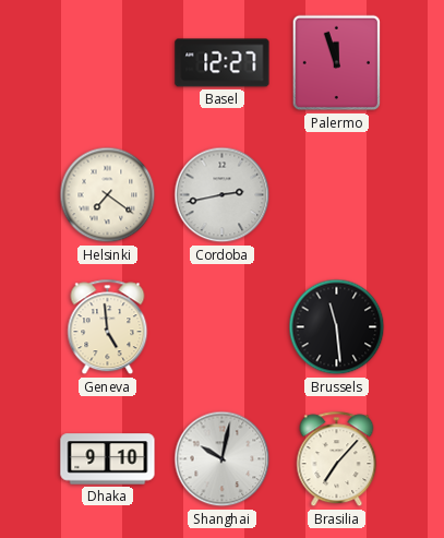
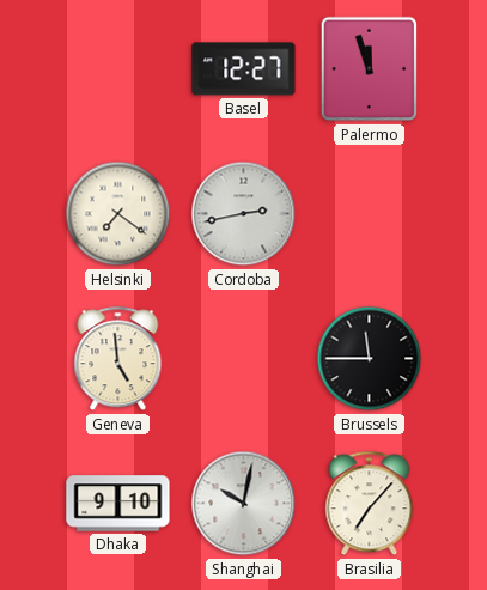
Brussels: 11:29 -> 11:45 (370, 359)
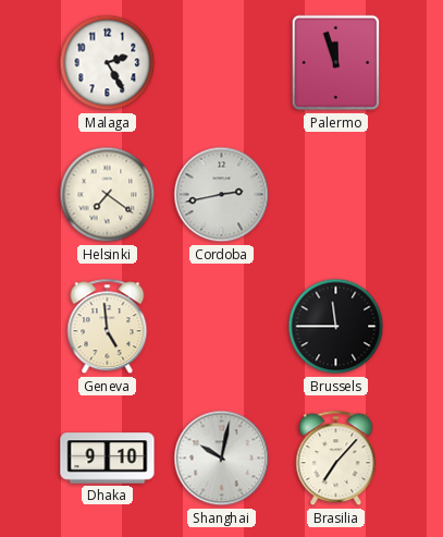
Malaga: none -> 2:25 (108, 63)
Basel: 12:27 -> none (244, 69)
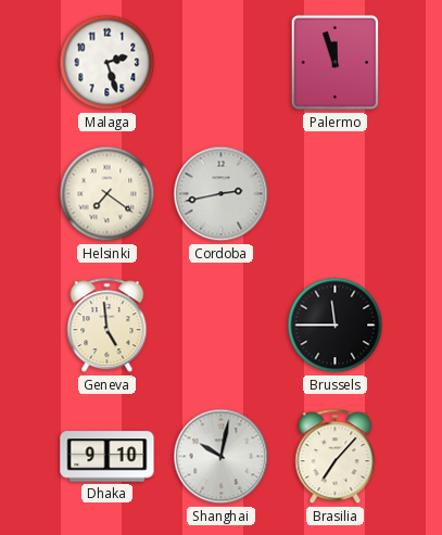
Malaga: 2:25 -> 2:27 (108, 63)
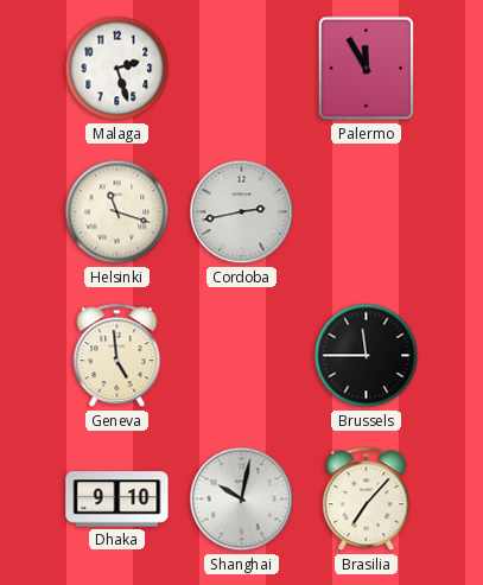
Palermo: 11:57 -> 11:55 (367, 69)
Helsinki: 7:21 -> 11:18 (117, 212)
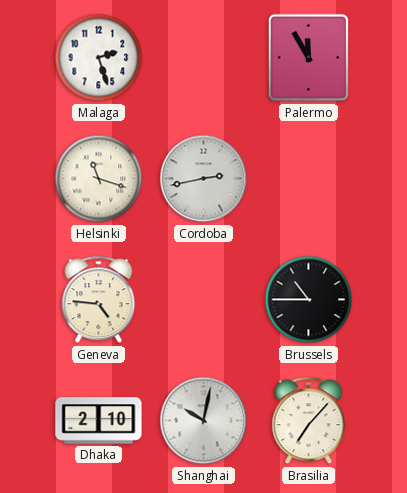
Geneva: 4:59 -> 4:46 (99, 300)
Brussels: 11:45 -> 10:45 (309, 300)
Dhaka: 9:10 -> 2:10 (99, 421)
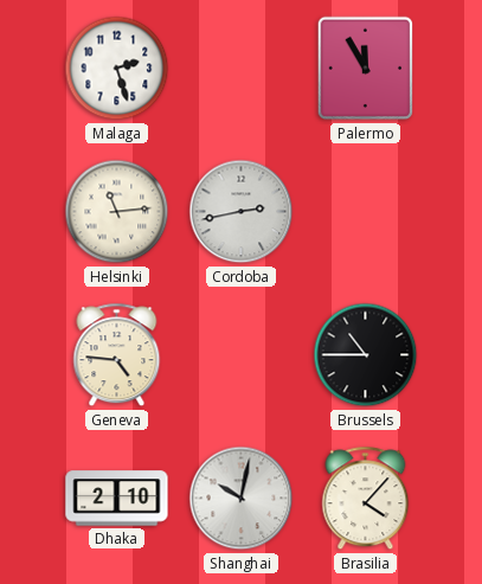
Helsinki: 11:18 -> 11:14 (117, 212)
Brasilia: 7:07 -> 4:07 (366, 499)
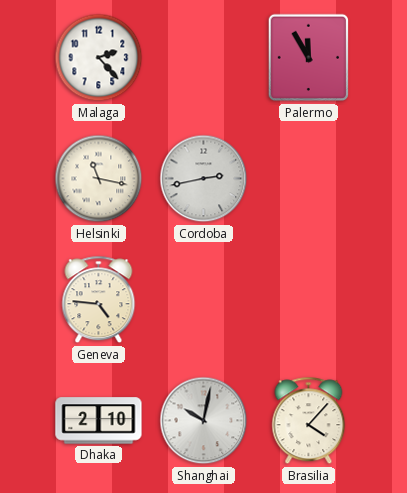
Malaga: 2:27 -> 2:23 (99, 58)
Helsinki: 11:14 -> 11:17 (99, 179)
Brussels: 10:45 -> none (366, 355)
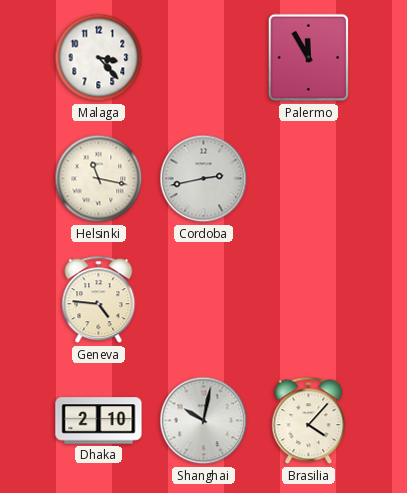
Malaga: 2:23 -> 3:23 (99, 58)
